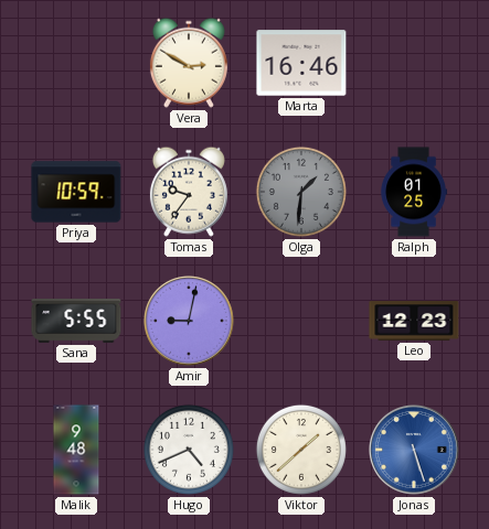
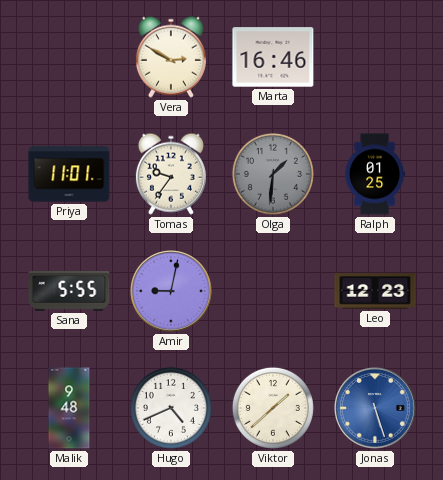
Priya: 10:59 -> 11:01 (69, 174)
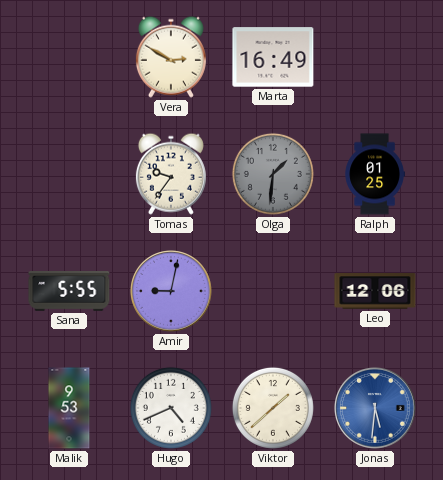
Marta: 16:46 -> 16:49 (273, 57)
Priya: 11:01 -> none (69, 174)
Leo: 12:23 -> 12:06 (375, 291)
Malik: 9:48 -> 9:53 (69, 408)
Jonas: 5:27 -> 5:31 (376, 409)
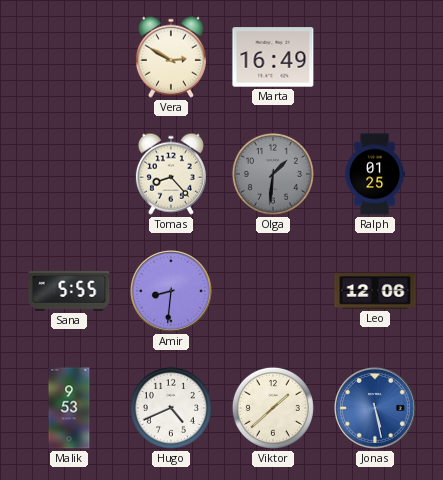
Tomas: 9:36 -> 8:23 (171, 174)
Amir: 9:02 -> 8:31 (172, 292)
Jonas: 5:31 -> 5:28 (376, 409)
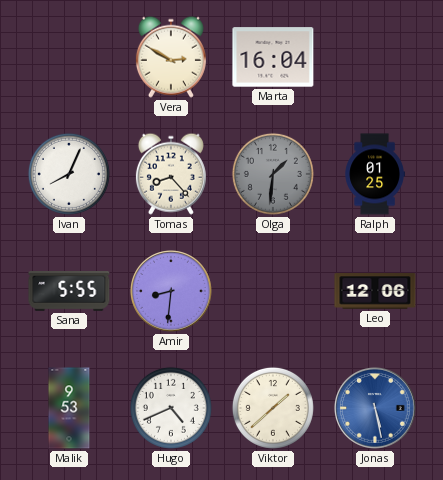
Marta: 16:49 -> 16:04 (273, 57)
Ivan: none -> 8:04 (69, 174)
